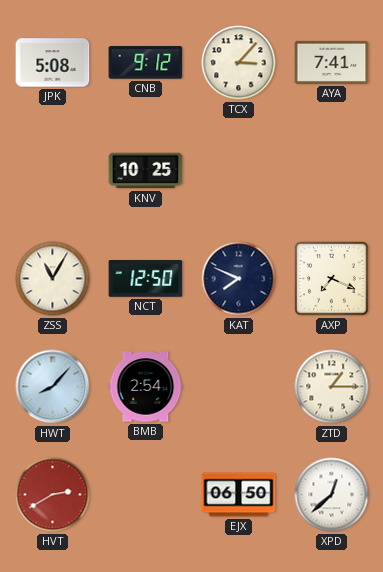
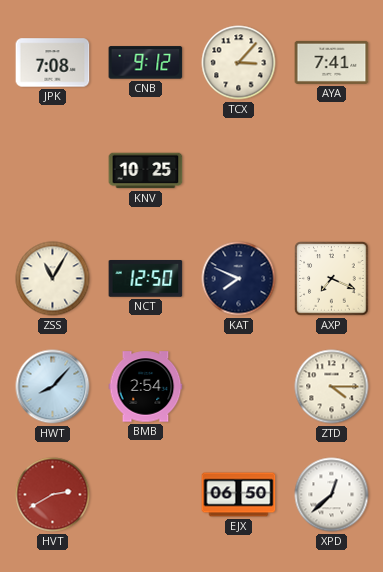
JPK: 5:08 -> 7:08 (53, 63)
ZTD: 1:15 -> 4:15 (332, 387)
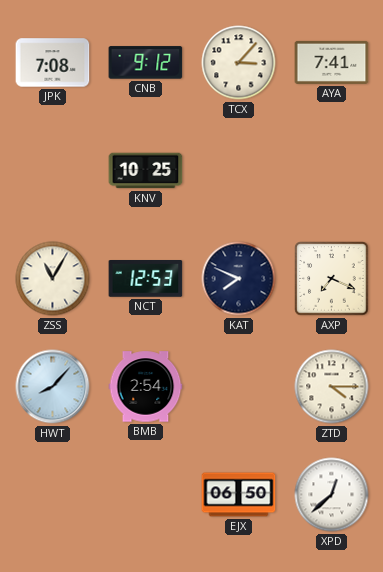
NCT: 12:50 -> 12:53 (146, 279)
HVT: 2:40 -> none (53, 495)
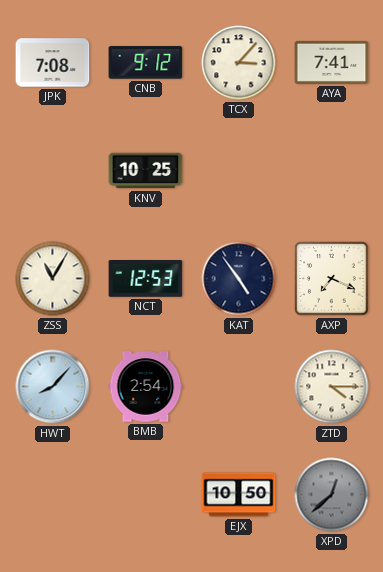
KAT: 7:49 -> 4:54 (239, 279)
EJX: 06:50 -> 10:50 (239, 495)
XPD dial: white -> grey (332, 495)
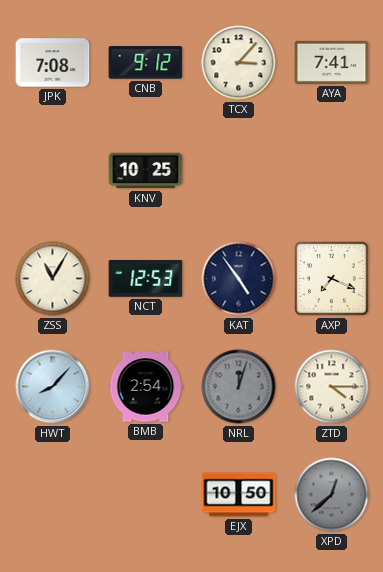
NRL: none -> 12:03 (239, 387)
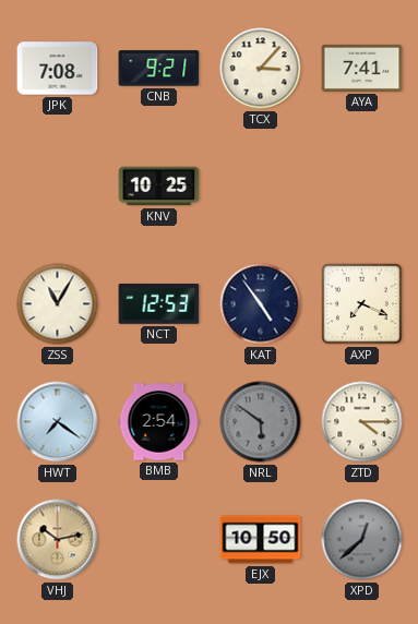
CNB: 9:12 -> 9:21 (159, 69)
HWT: 8:07 -> 7:21 (58, 422)
NRL: 12:03 -> 5:51 (261, 422)
VHJ: none -> 10:13 (58, 540)
